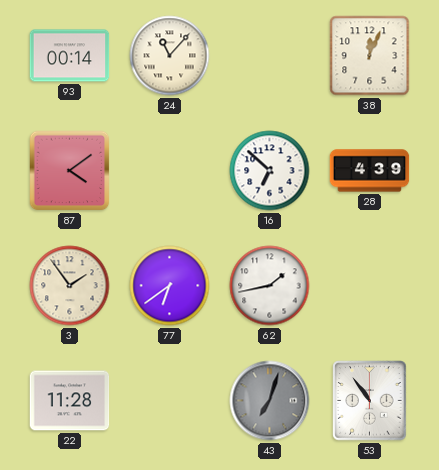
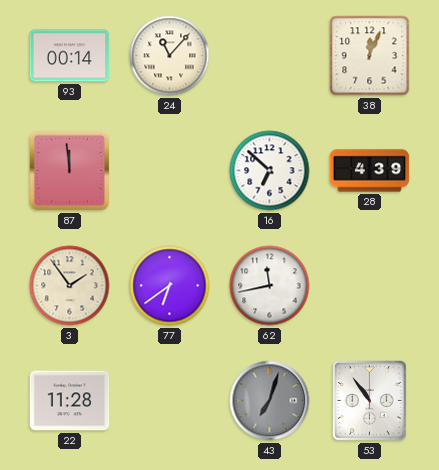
87: 4:09 -> 11:59 (70, 171)
62: 1:43 -> 11:43 (270, 286)
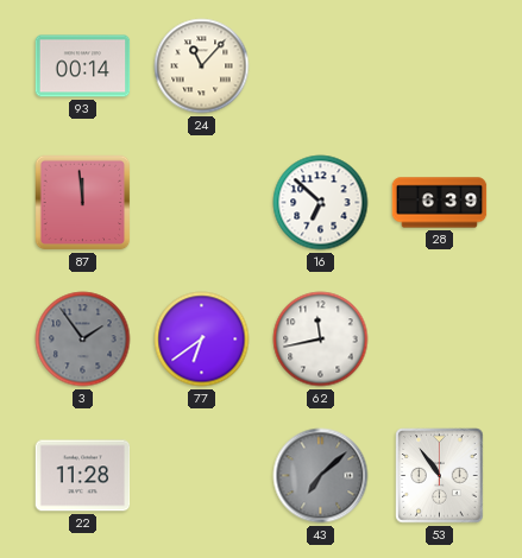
38: 12:04 -> none (370, 56)
28: 4:39 -> 6:39 (440, 203)
3 dial: cream -> grey (83, 340)
43: 7:03 -> 7:08 (321, 476)
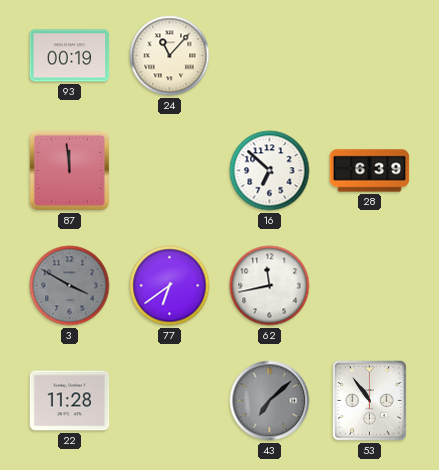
93: 00:14 -> 00:19 (70, 56)
3: 1:54 -> 3:50 (70, 286)
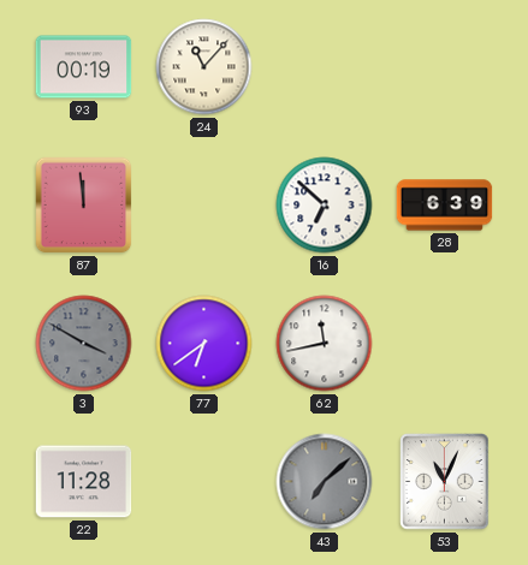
53: 10:54 -> 11:04 (445, 482)
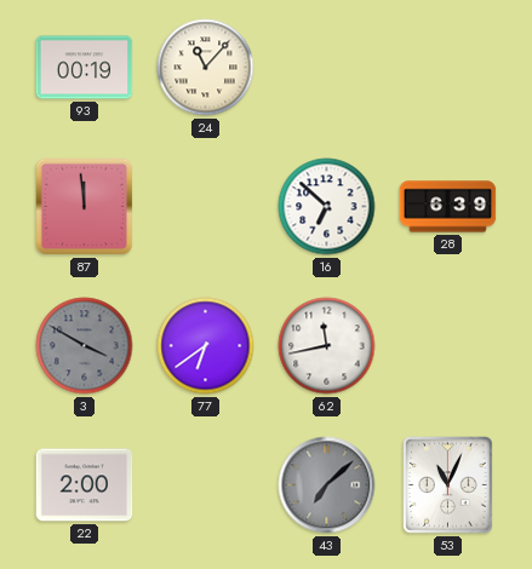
22: 11:28 -> 2:00 (85, 485)
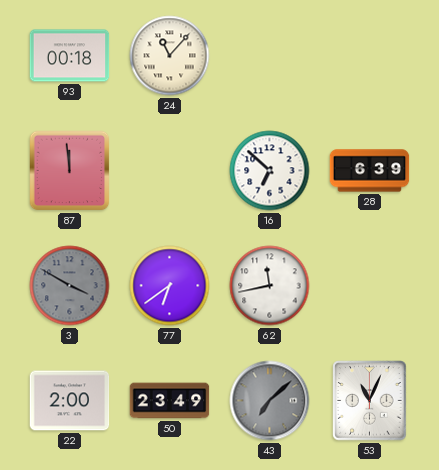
93: 00:19 -> 00:18 (70, 56)
50: none -> 23:49 (170, 401)
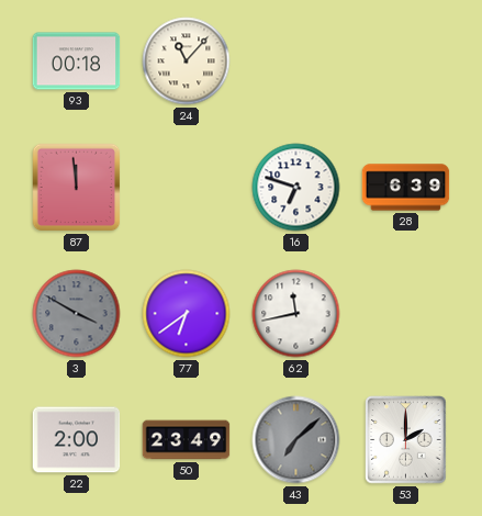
16: 6:52 -> 6:48 (296, 188)
53: 11:04 -> 2:00 (406, 440)
